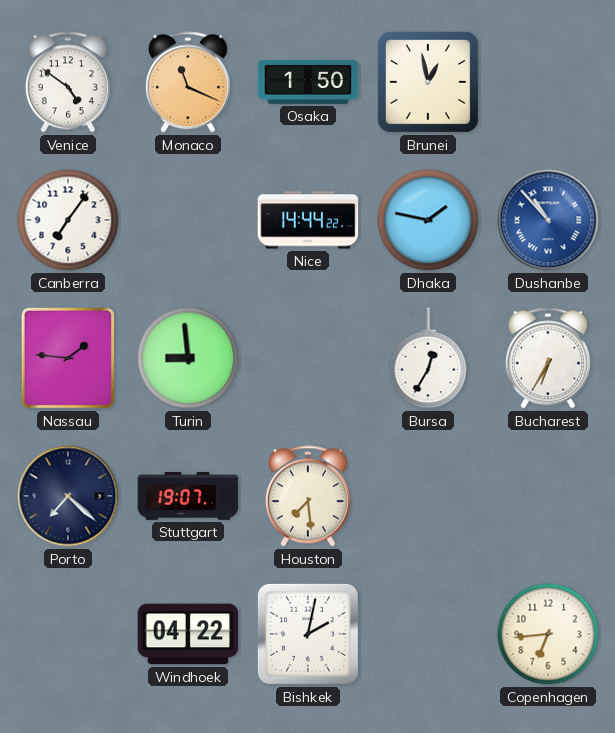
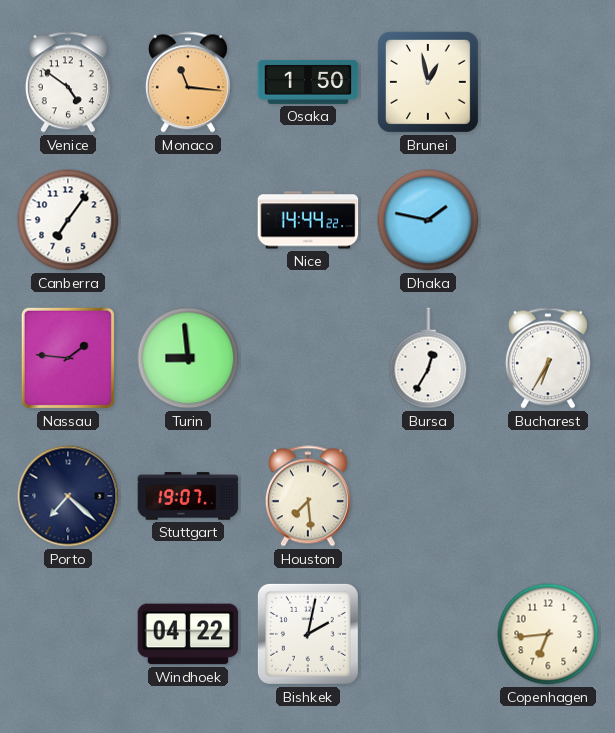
Monaco: 11:19 -> 11:16 (188, 82)
Dushanbe: 10:53 -> none (548, 220)
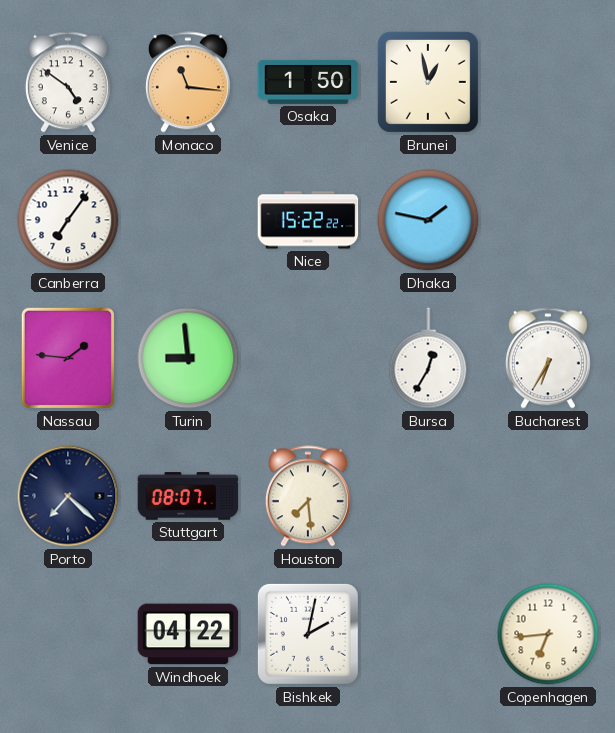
Nice: 14:44 -> 15:22 (308, 220)
Stuttgart: 19:07 -> 08:07 (188, 496)
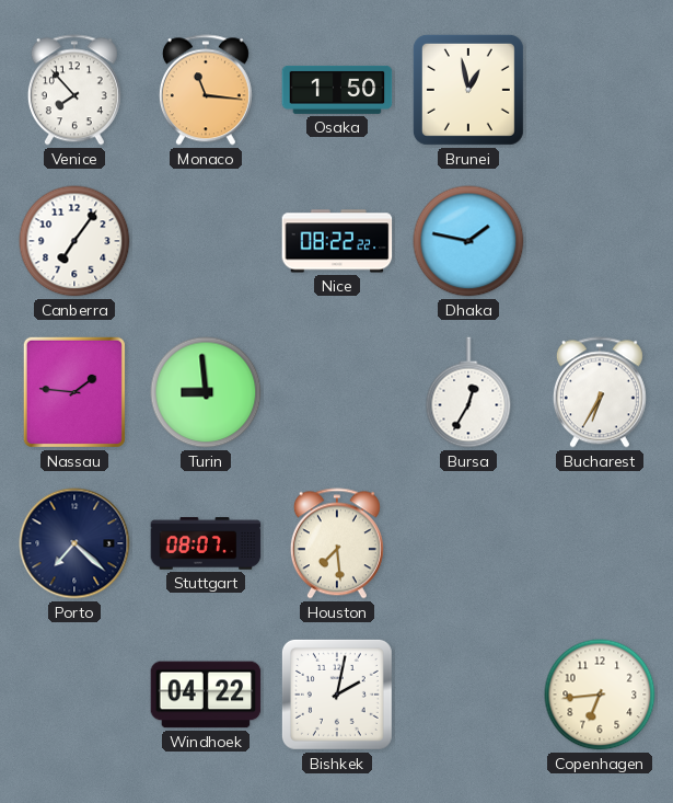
Venice: 4:51 -> 7:53 (74, 90)
Nice: 15:22 -> 08:22 (337, 241)
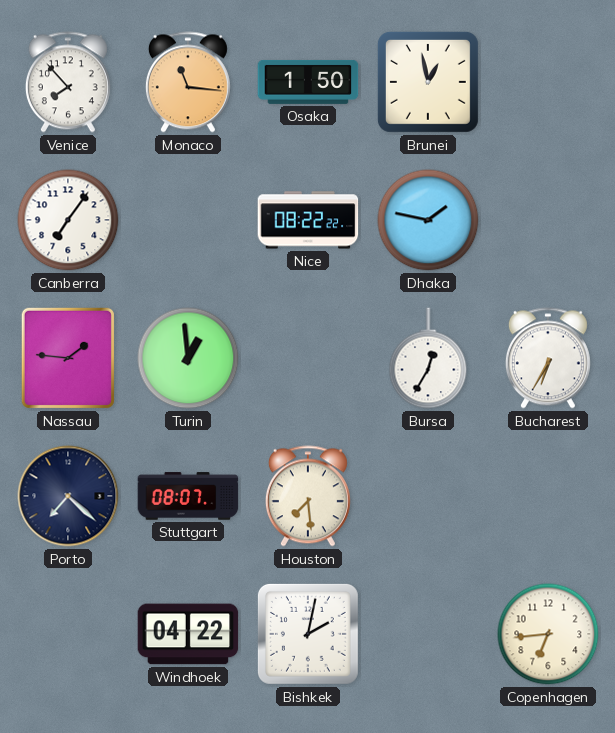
Turin: 8:59 -> 12:59 (188, 358)
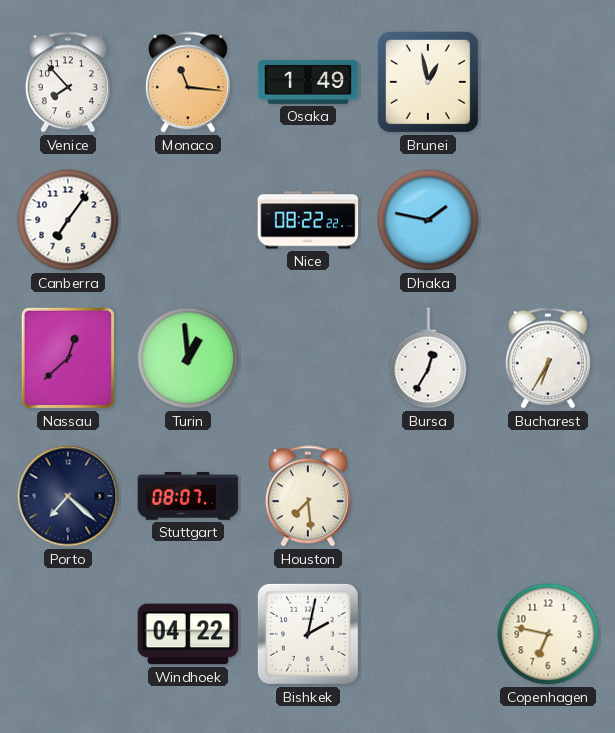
Osaka: 1:50 -> 1:49 (308, 82)
Nassau: 1:46 -> 12:38 (68, 358)
Copenhagen: 6:44 -> 6:47 (548, 634)
